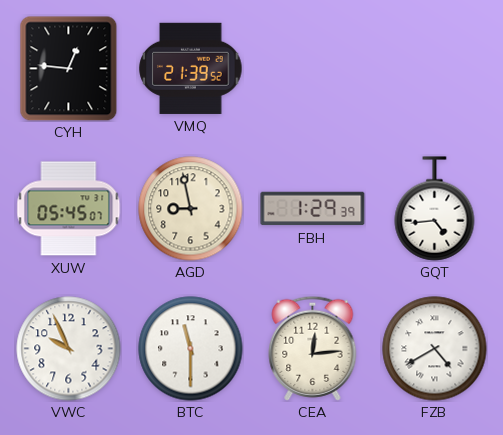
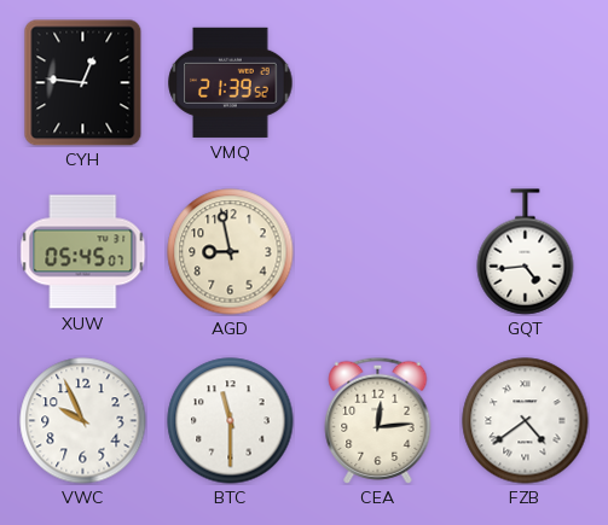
FBH: 1:29 -> none (313, 209)
FZB: 4:40 -> 4:39 (526, 421)
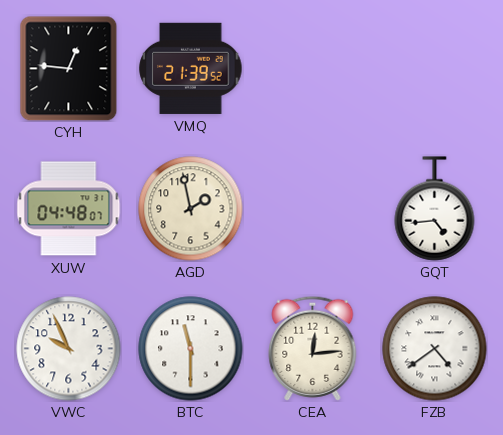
XUW: 05:45 -> 04:48 (69, 209)
AGD: 8:58 -> 1:58 (191, 209)
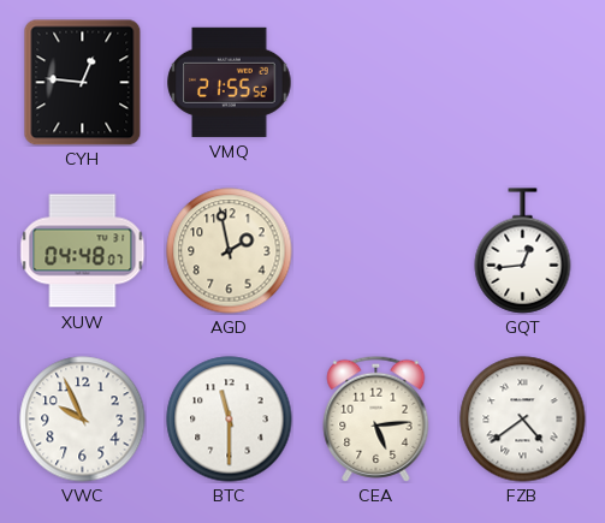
VMQ: 21:39 -> 21:55 (230, 82)
GQT: 4:44 -> 12:44 (523, 251)
CEA: 12:14 -> 5:14 (376, 418)
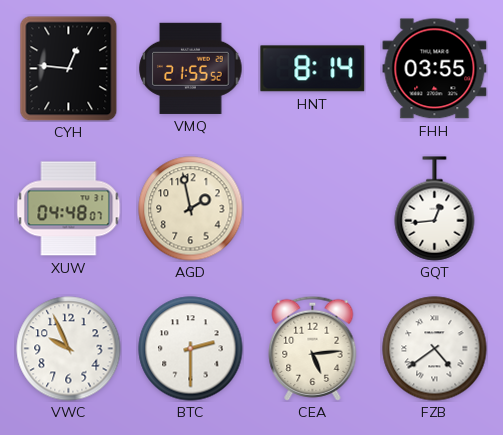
HNT: none -> 8:14 (313, 69)
FHH: none -> 03:55 (435, 69)
BTC: 11:30 -> 2:30 (191, 349)
